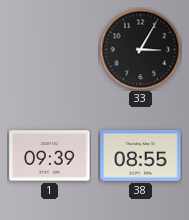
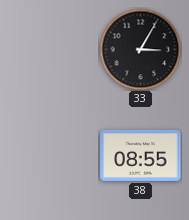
1: 09:39 -> none (50, 156)
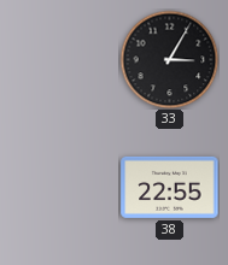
38: 08:55 -> 22:55 (170, 187)
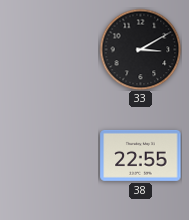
33: 3:05 -> 3:10 (140, 49)
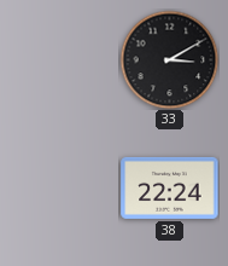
38: 22:55 -> 22:24 (170, 187)
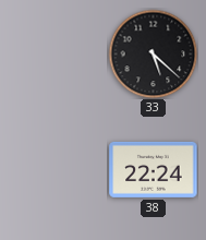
33: 3:10 -> 5:22 (153, 53)
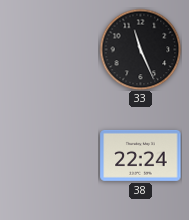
33: 5:22 -> 11:26 (140, 49)
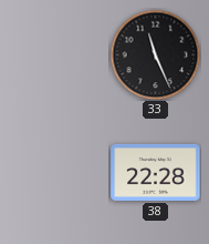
38: 22:24 -> 22:28 (156, 172)
